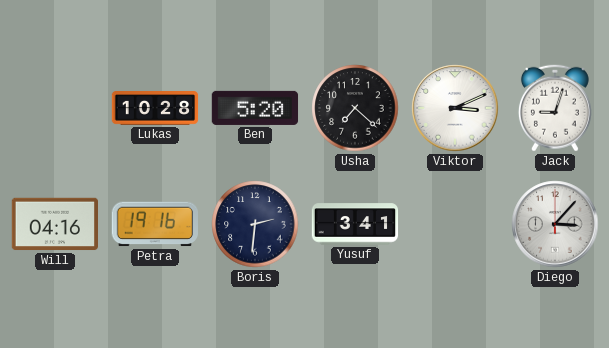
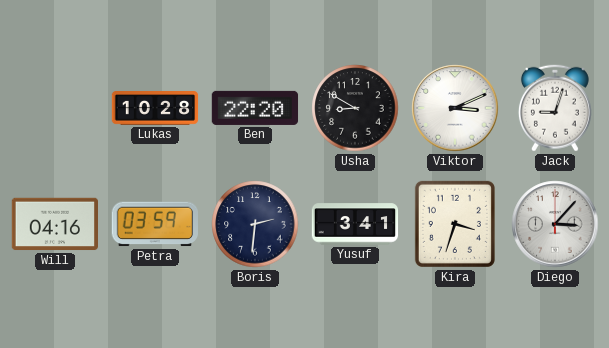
Ben: 5:20 -> 22:20 (255, 108)
Usha: 7:22 -> 8:50 (355, 108)
Petra: 19:16 -> 03:59 (154, 224)
Kira: none -> 3:33 (455, 224)
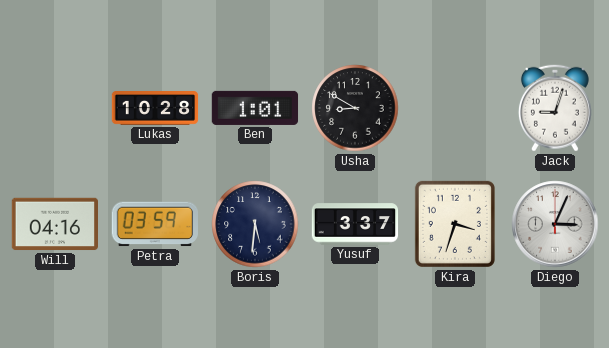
Ben: 22:20 -> 1:01 (255, 108)
Viktor: 3:11 -> none (455, 108)
Boris: 2:31 -> 5:31 (255, 224)
Yusuf: 3:41 -> 3:37 (355, 224)
Diego: 3:07 -> 3:04 (555, 224)
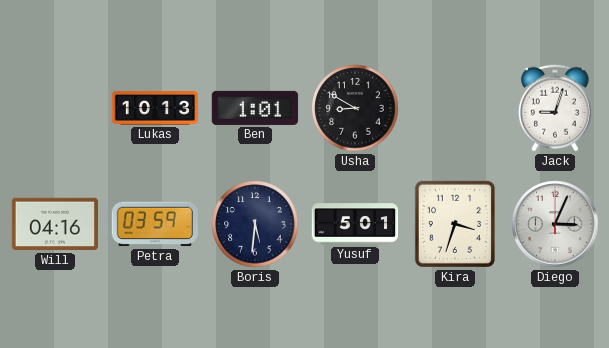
Lukas: 10:28 -> 10:13 (155, 108)
Yusuf: 3:37 -> 5:01 (355, 224)
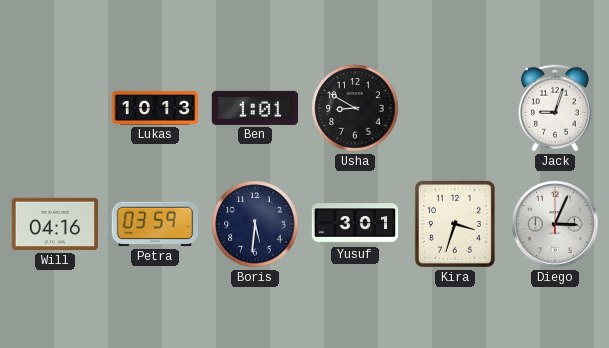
Yusuf: 5:01 -> 3:01 (355, 224)
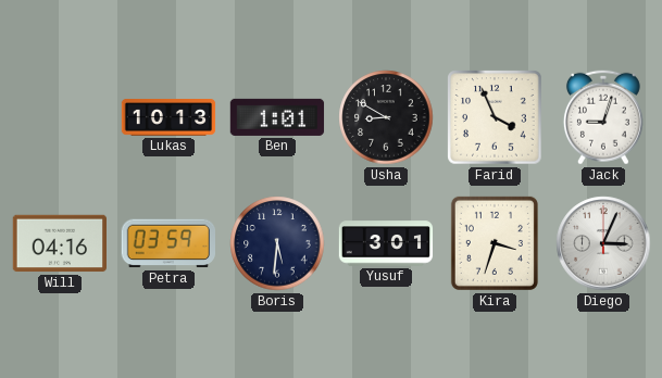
Farid: none -> 3:56 (495, 117)
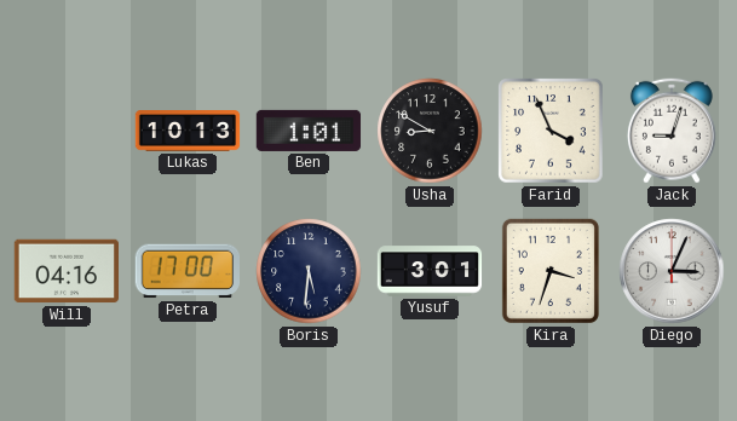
Petra: 03:59 -> 17:00 (186, 271)
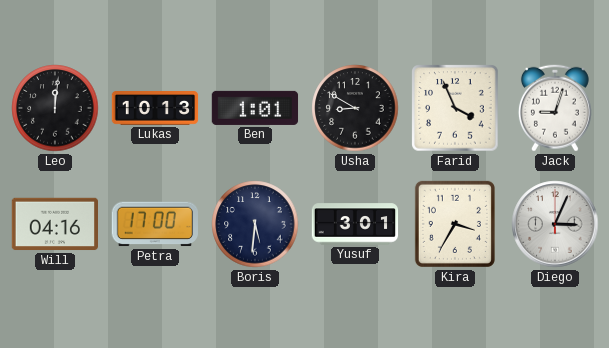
Leo: none -> 12:01 (55, 108)
Kira: 3:33 -> 3:35 (455, 224)
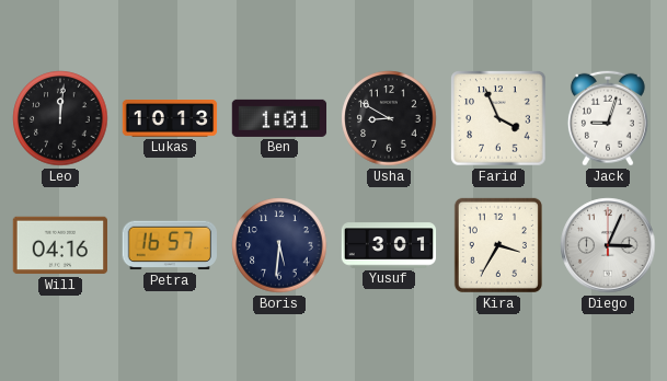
Petra: 17:00 -> 16:57 (169, 245)
